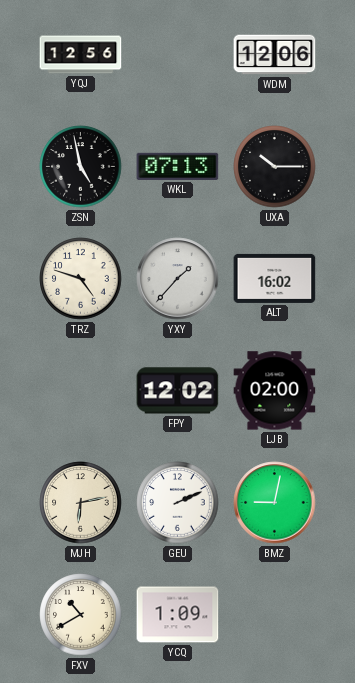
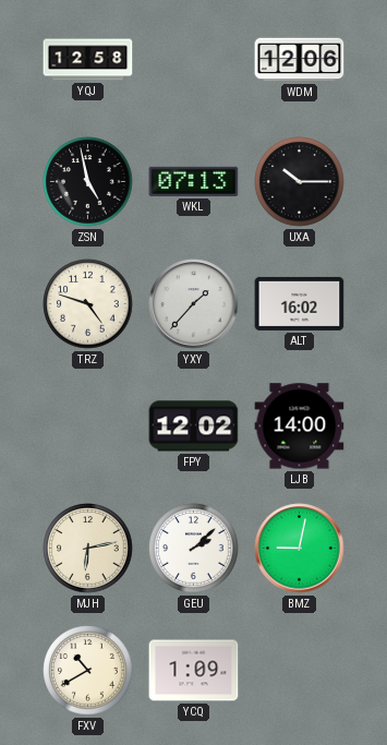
YQJ: 12:56 -> 12:58 (88, 60)
LJB: 02:00 -> 14:00 (300, 426)
GEU: 2:11 -> 2:08 (194, 549)
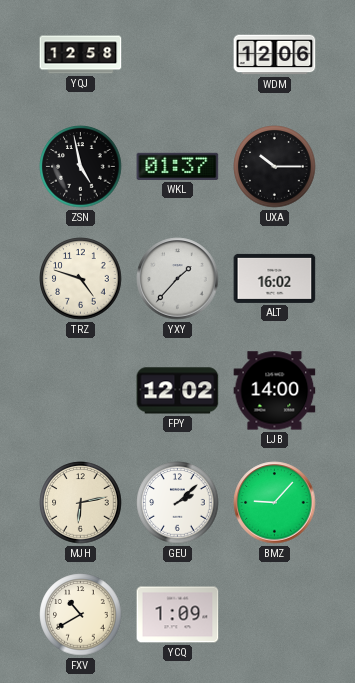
WKL: 07:13 -> 01:37 (178, 166)
BMZ: 9:02 -> 9:07 (275, 503)
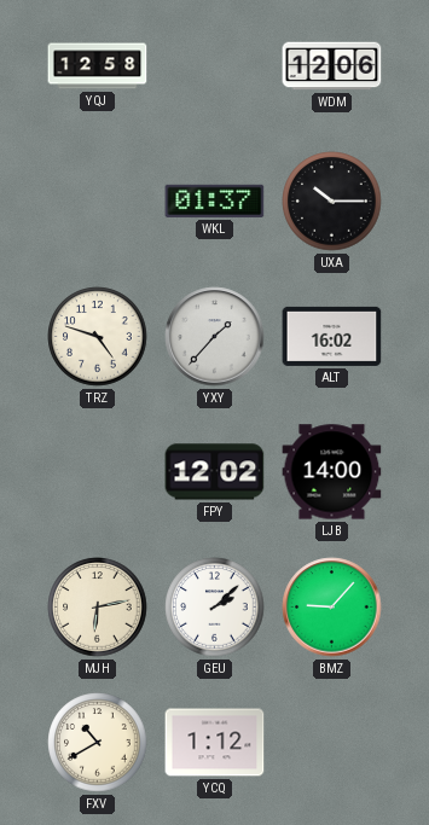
ZSN: 4:58 -> none (81, 167)
YCQ: 1:09 -> 1:12 (215, 743)
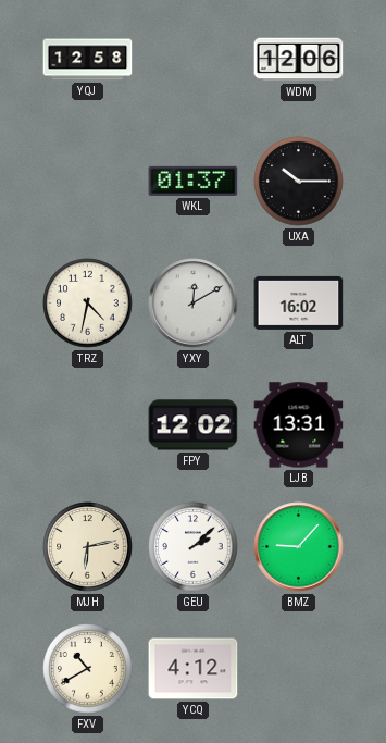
TRZ: 4:48 -> 4:32 (88, 304)
YXY: 1:37 -> 12:10 (194, 304)
LJB: 14:00 -> 13:31 (299, 425)
YCQ: 1:12 -> 4:12 (194, 669)
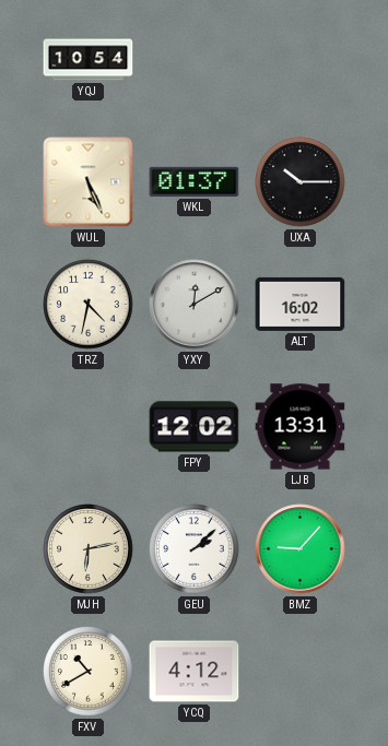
YQJ: 12:58 -> 10:54 (89, 60)
WDM: 12:06 -> none (299, 60)
WUL: none -> 5:26 (89, 182)
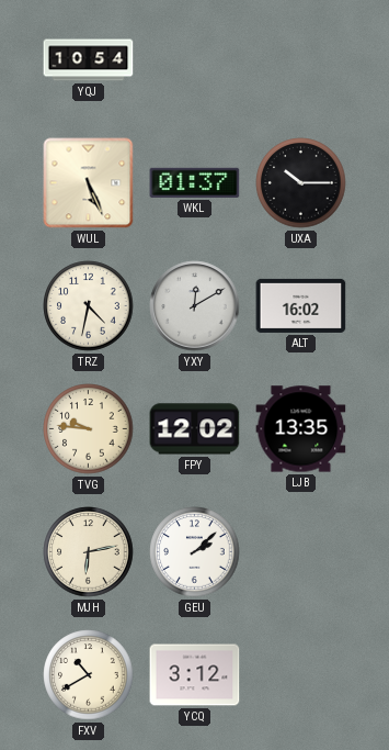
TVG: none -> 9:46 (89, 429)
LJB: 13:31 -> 13:35 (301, 429)
BMZ: 9:07 -> none (301, 549)
YCQ: 4:12 -> 3:12 (195, 675)
